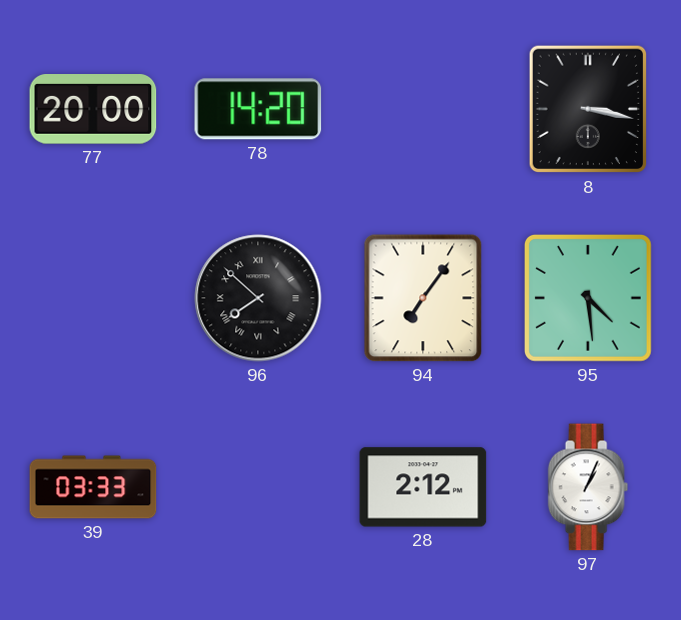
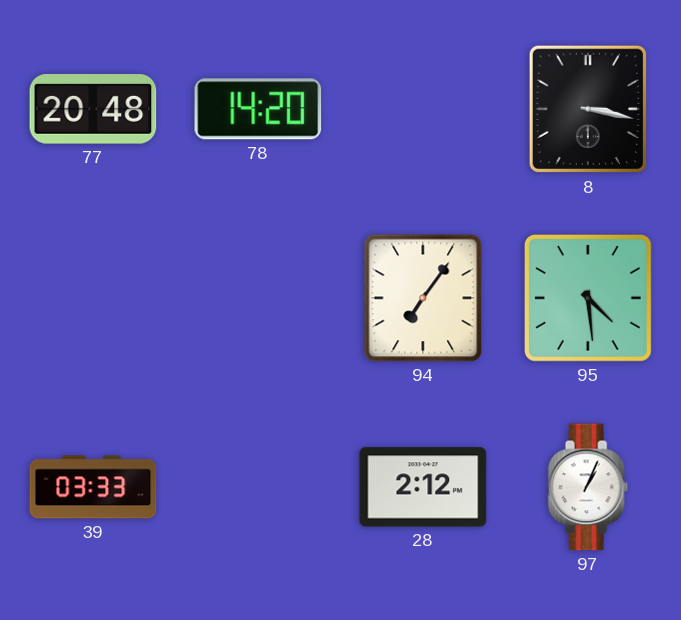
77: 20:00 -> 20:48 (93, 110)
96: 7:52 -> none (258, 298)
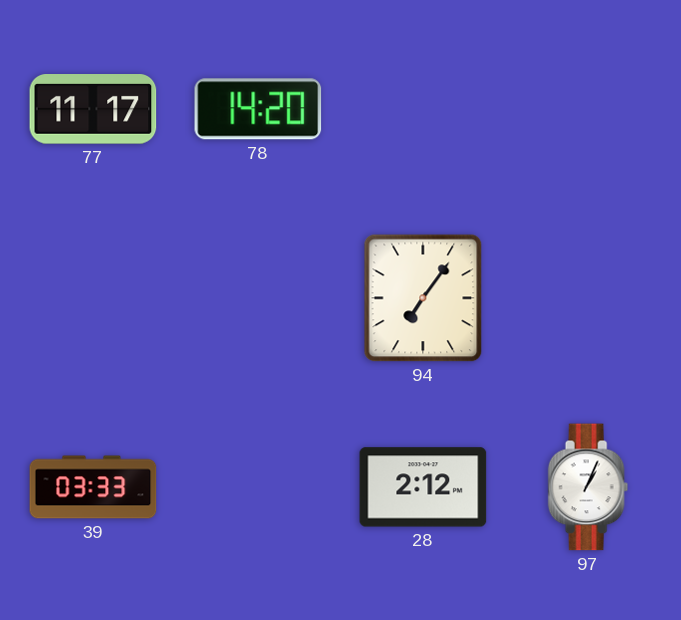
77: 20:48 -> 11:17 (93, 110)
8: 3:17 -> none (587, 109)
95: 4:29 -> none (588, 298)
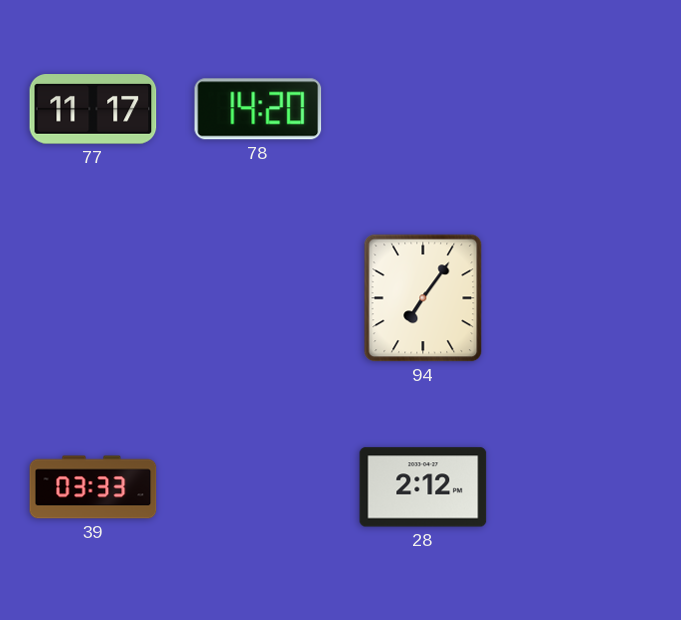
97: 1:04 -> none (588, 487)
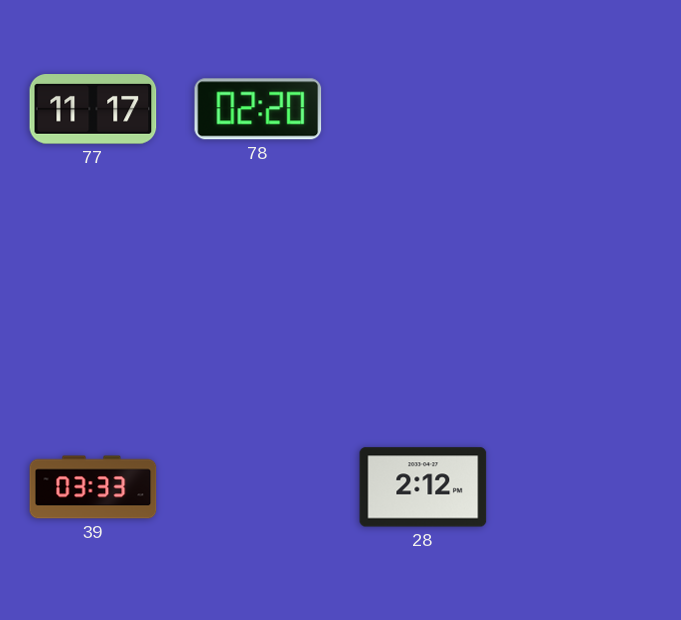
78: 14:20 -> 02:20 (258, 109)
94: 7:06 -> none (423, 298)
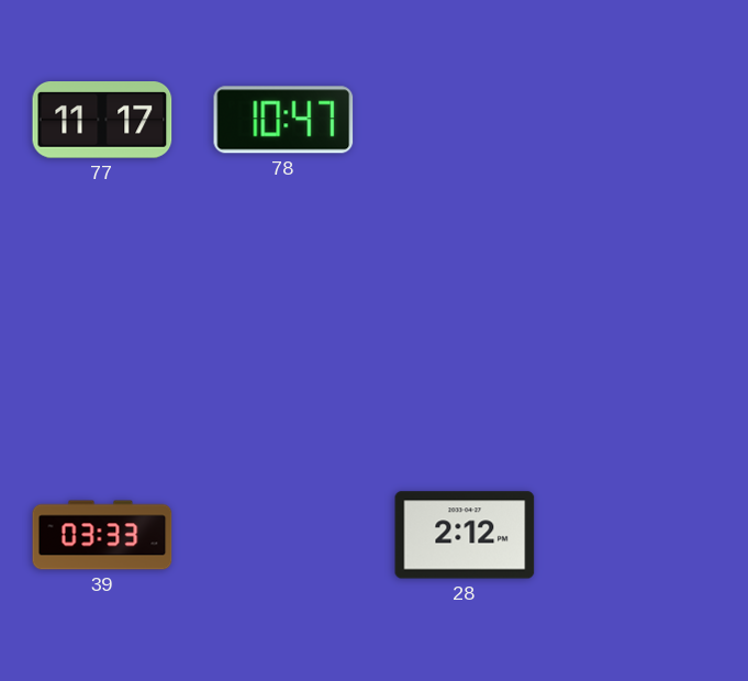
78: 02:20 -> 10:47 (283, 120)
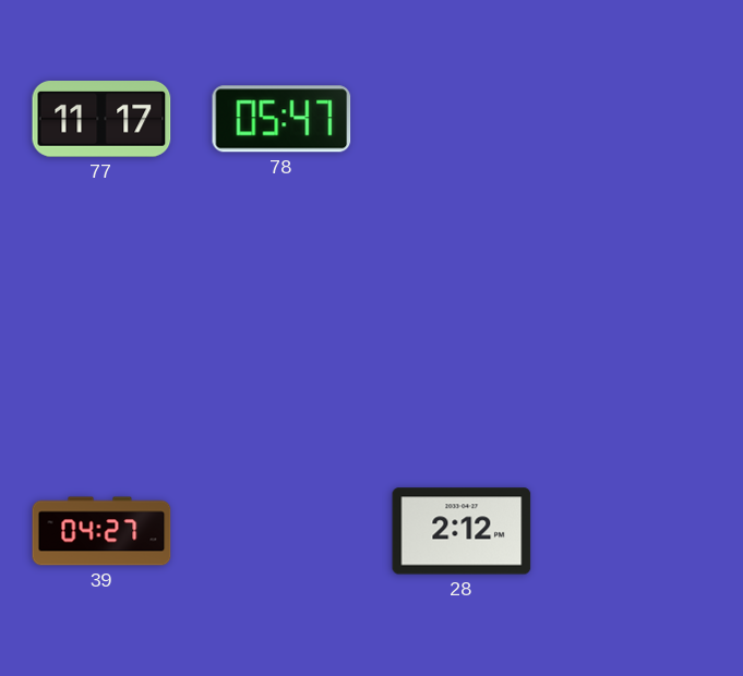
78: 10:47 -> 05:47 (281, 119)
39: 03:33 -> 04:27 (101, 531)
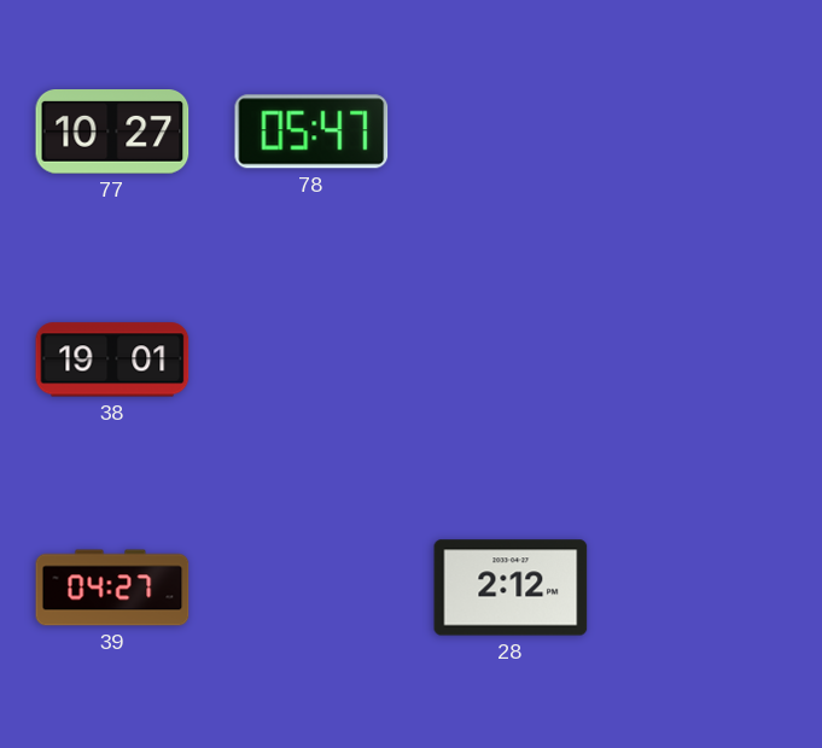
77: 11:17 -> 10:27 (112, 133)
38: none -> 19:01 (112, 360)
